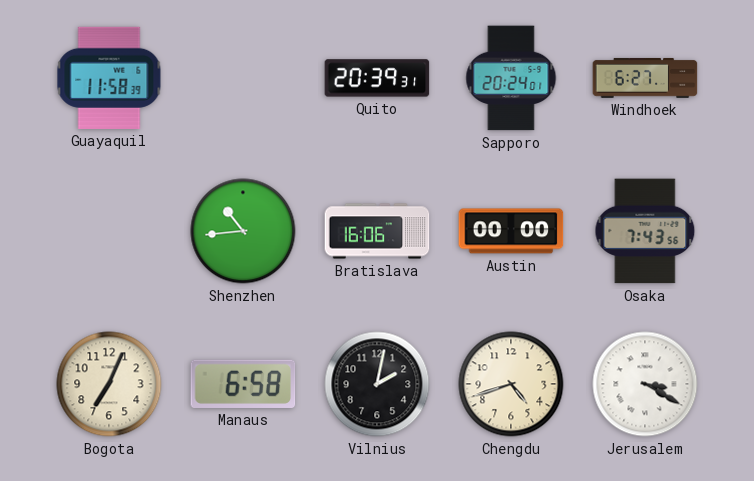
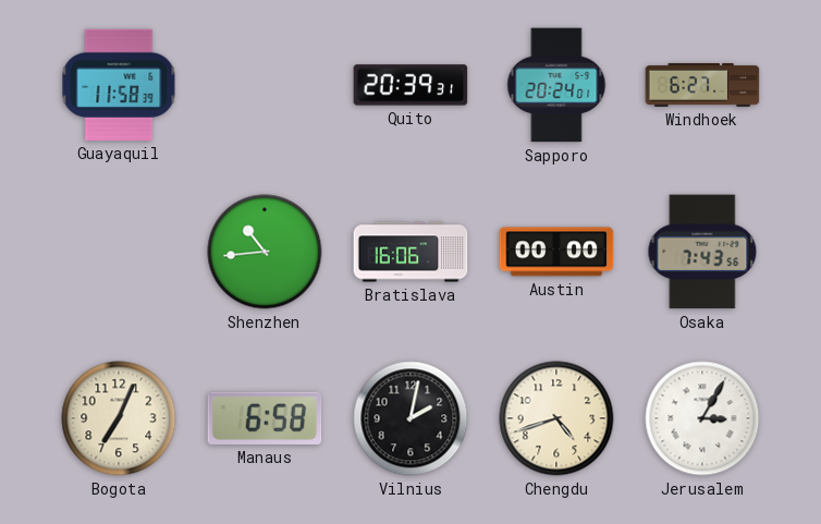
Jerusalem: 3:20 -> 3:05 (702, 418)
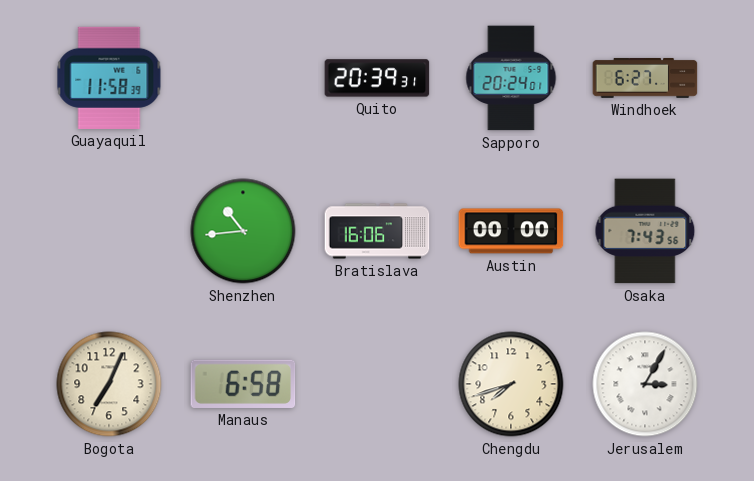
Vilnius: 2:02 -> none (410, 418)
Chengdu: 4:42 -> 7:42 (511, 384)
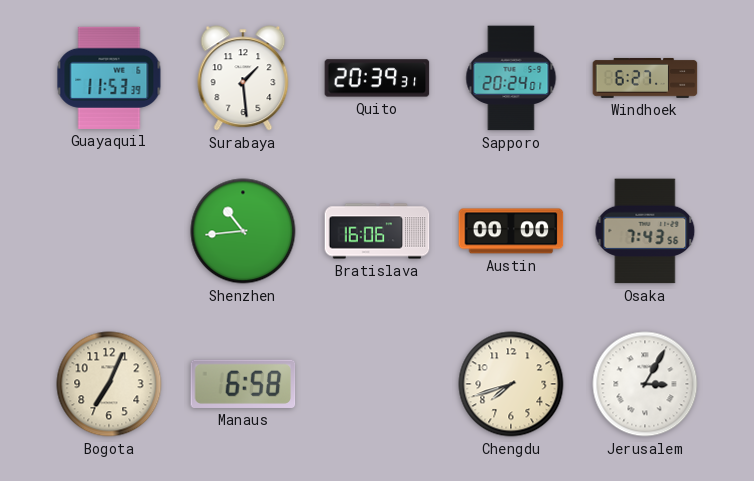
Guayaquil: 11:58 -> 11:53 (109, 78)
Surabaya: none -> 1:29 (243, 78)
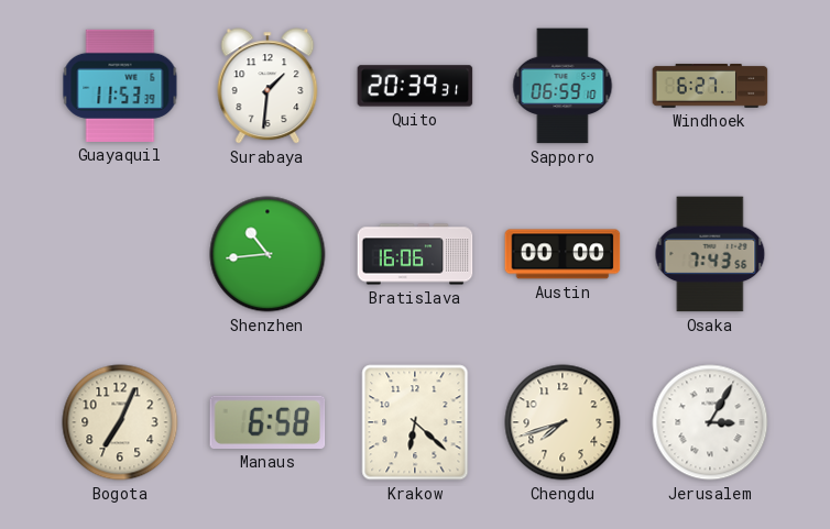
Surabaya: 1:29 -> 1:31 (267, 86)
Sapporo: 20:24 -> 06:59 (563, 86)
Krakow: none -> 6:22 (415, 422)
